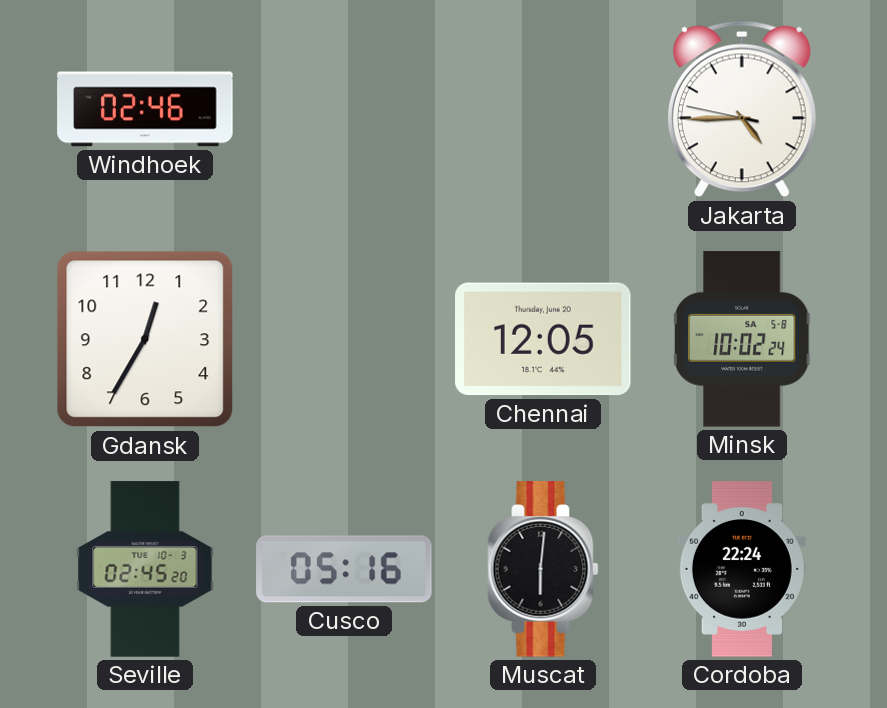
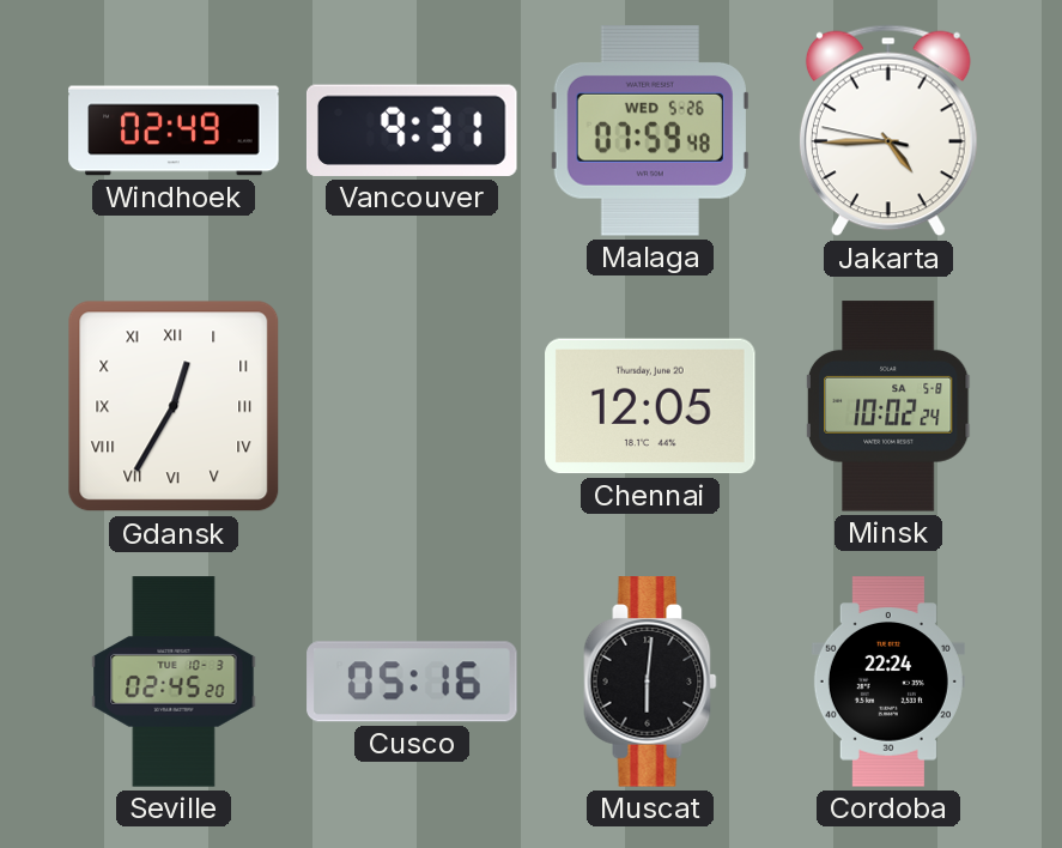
Windhoek: 02:46 -> 02:49 (174, 131)
Vancouver: none -> 9:31 (412, 131)
Malaga: none -> 07:59 (650, 131)
Gdansk numerals: Arabic -> Roman (174, 406)
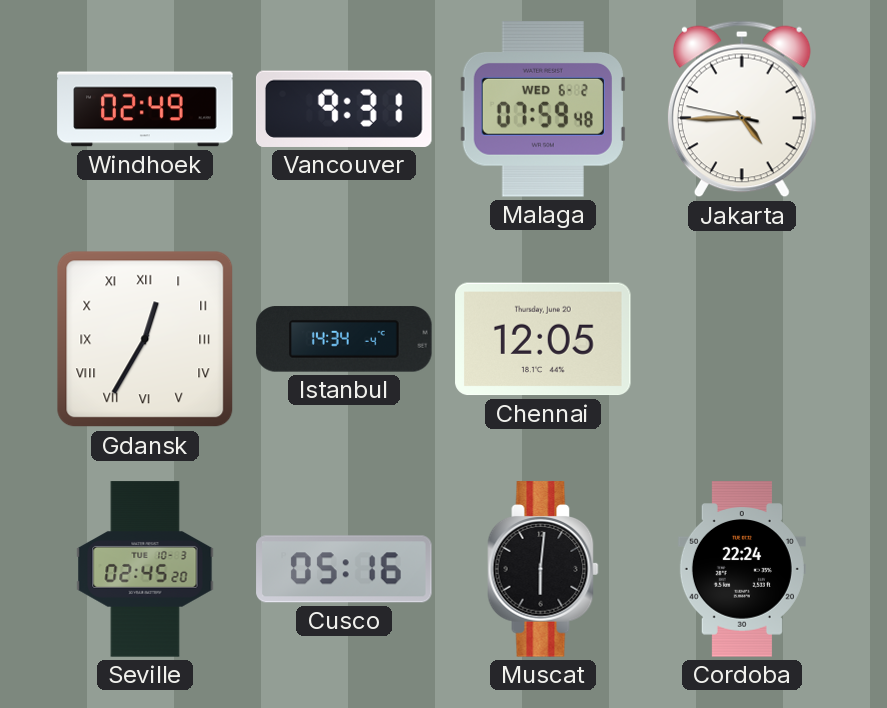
Malaga date: WED 5-26 -> WED 6-2 (543, 109)
Istanbul: none -> 14:34 (344, 339)
Minsk: 10:02 -> none (888, 406)
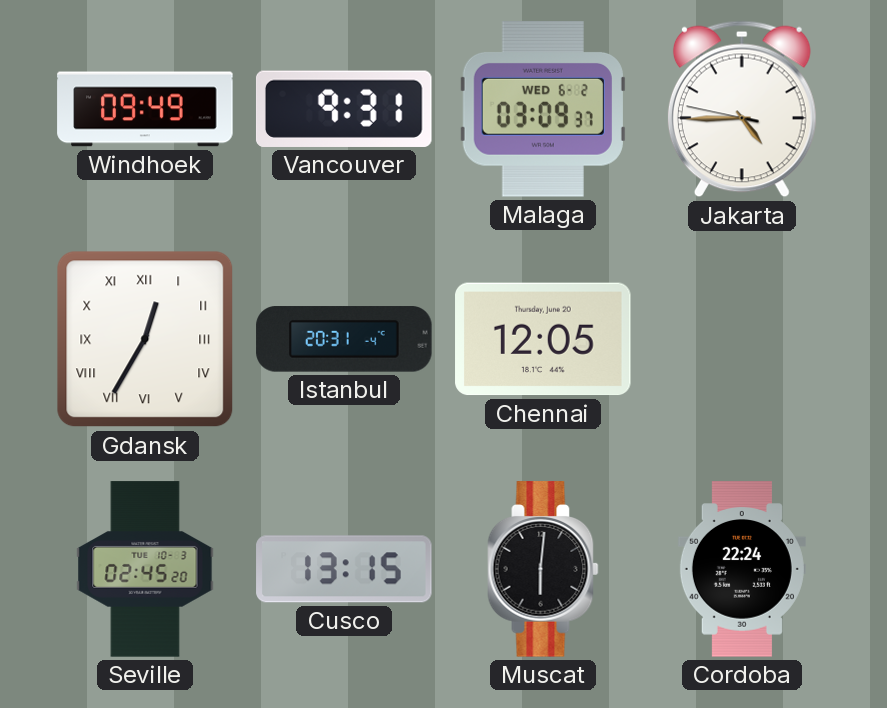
Windhoek: 02:49 -> 09:49 (145, 109)
Malaga: 07:59 -> 03:09 (543, 109)
Istanbul: 14:34 -> 20:31 (344, 339)
Cusco: 05:16 -> 13:15 (344, 569)
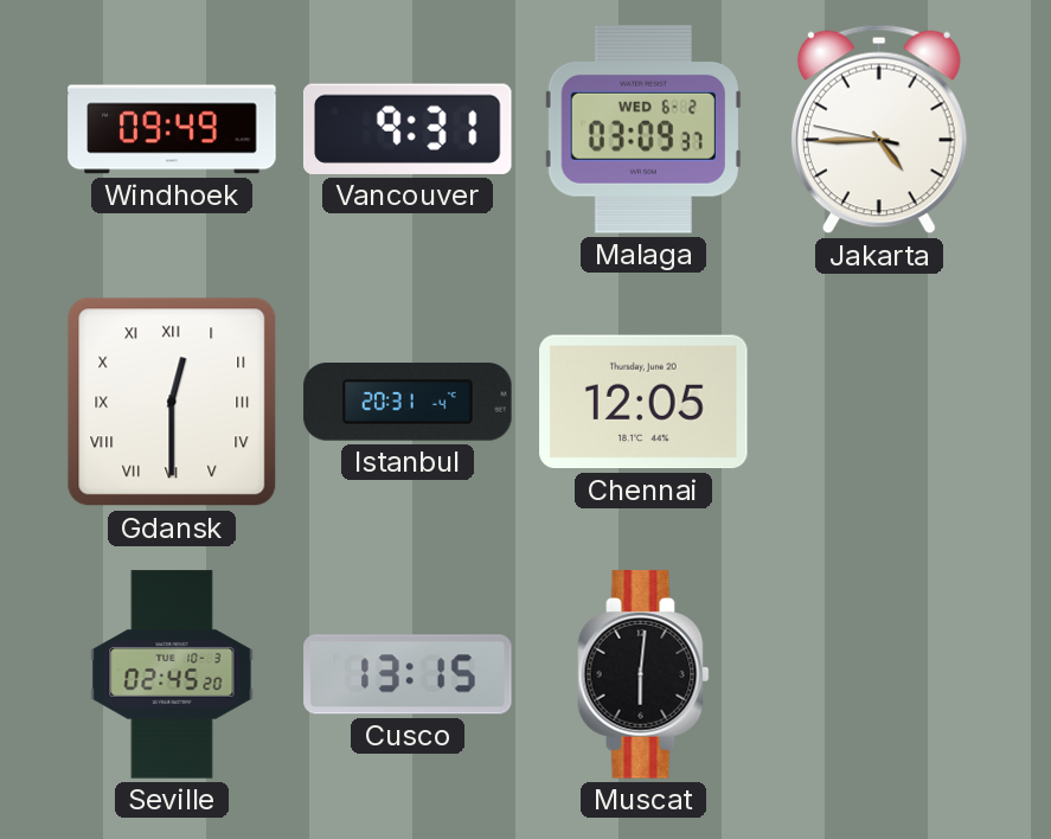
Gdansk: 12:35 -> 12:30 (172, 402)
Cordoba: 22:24 -> none (742, 569)
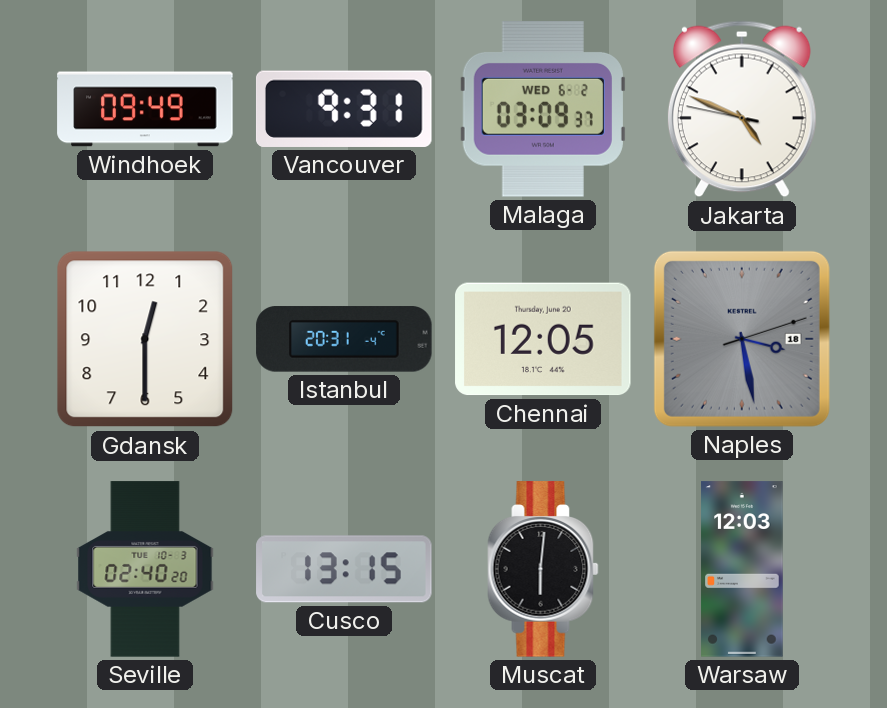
Jakarta: 4:44 -> 4:48 (742, 109)
Gdansk numerals: Roman -> Arabic (145, 339)
Naples: none -> 3:28 (742, 339)
Seville: 02:45 -> 02:40 (145, 569)
Warsaw: none -> 12:03 (742, 569)
